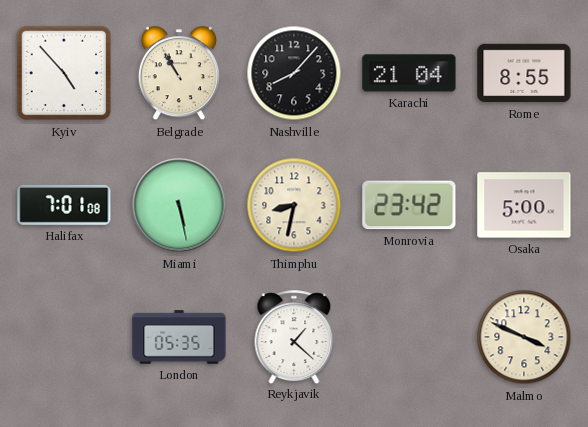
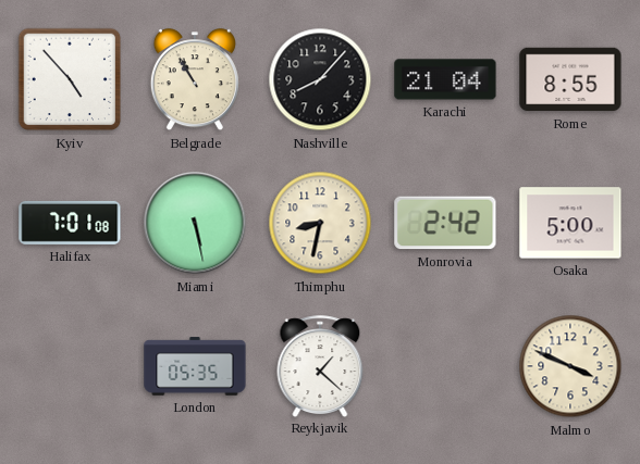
Monrovia: 23:42 -> 2:42 (445, 223)
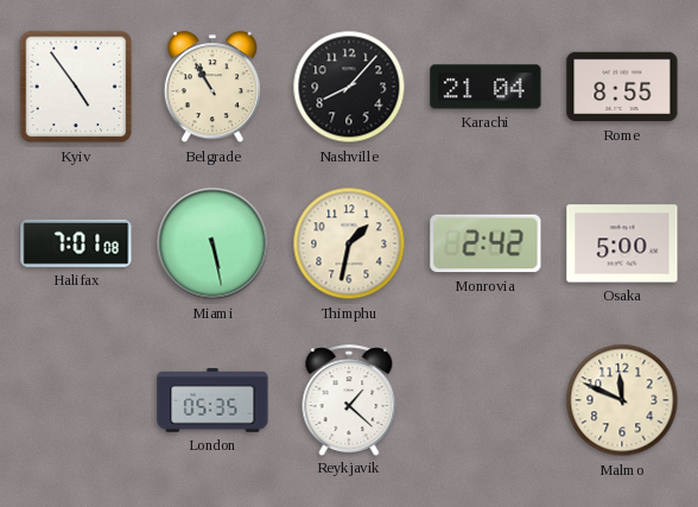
Kyiv: 4:53 -> 4:54 (76, 87)
Thimphu: 8:32 -> 1:32 (349, 243)
Malmo: 3:49 -> 11:49 (622, 400)
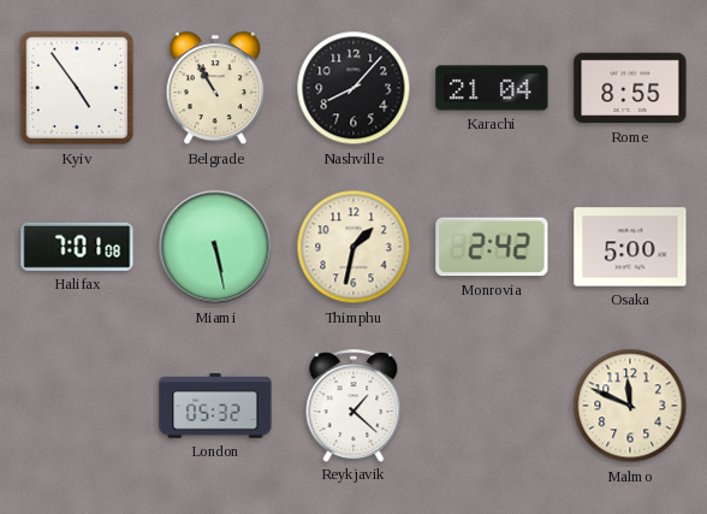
London: 05:35 -> 05:32 (215, 406)
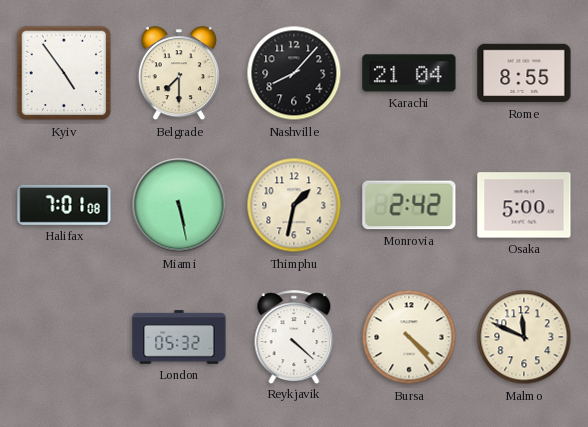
Belgrade: 10:55 -> 7:30 (179, 74)
Reykjavik: 1:22 -> 4:22 (294, 337)
Bursa: none -> 4:23 (409, 337)
